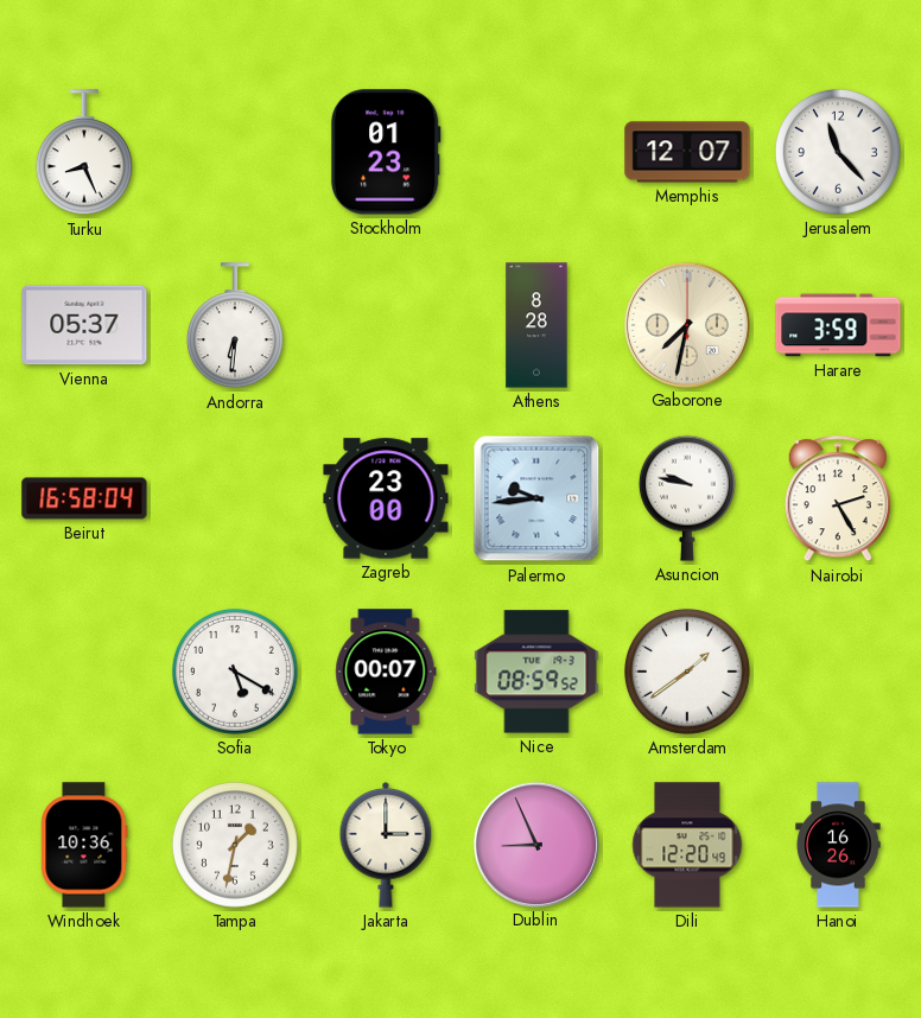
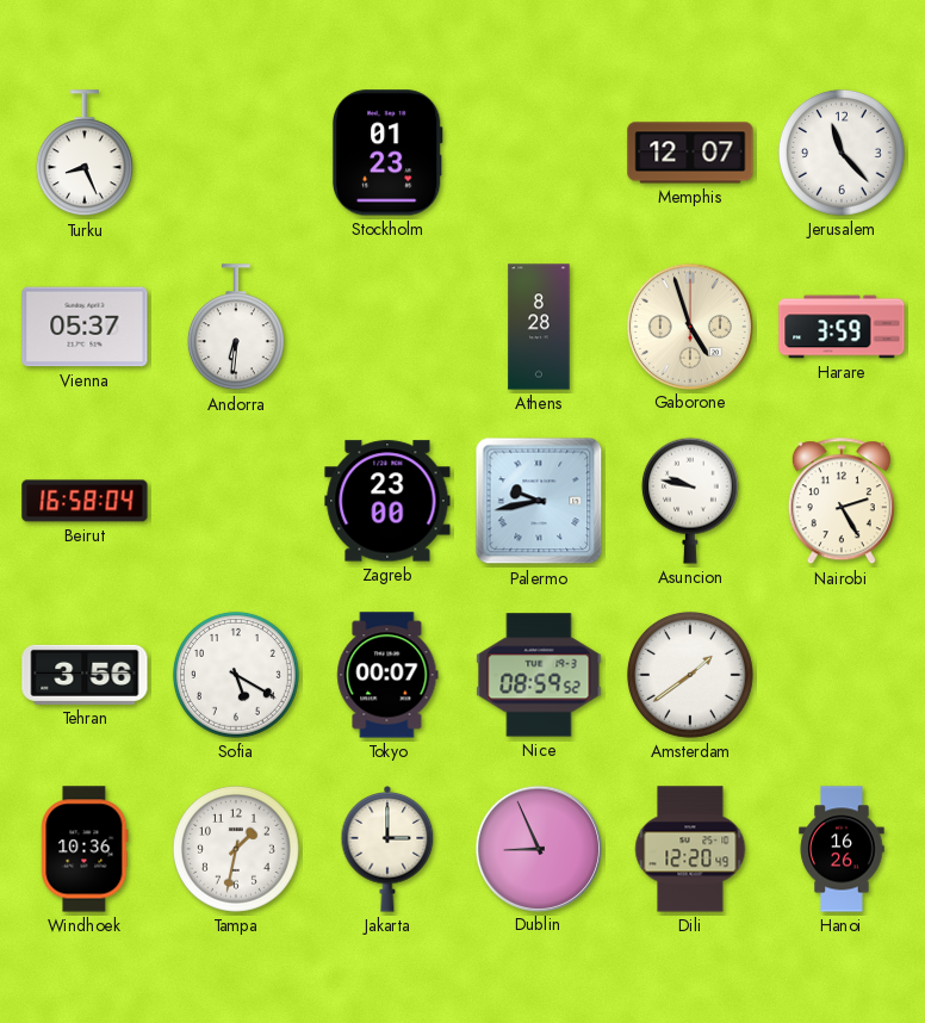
Gaborone: 7:32 -> 4:57 (689, 325)
Palermo: 9:44 -> 9:43 (539, 501)
Tehran: none -> 3:56 (85, 675)
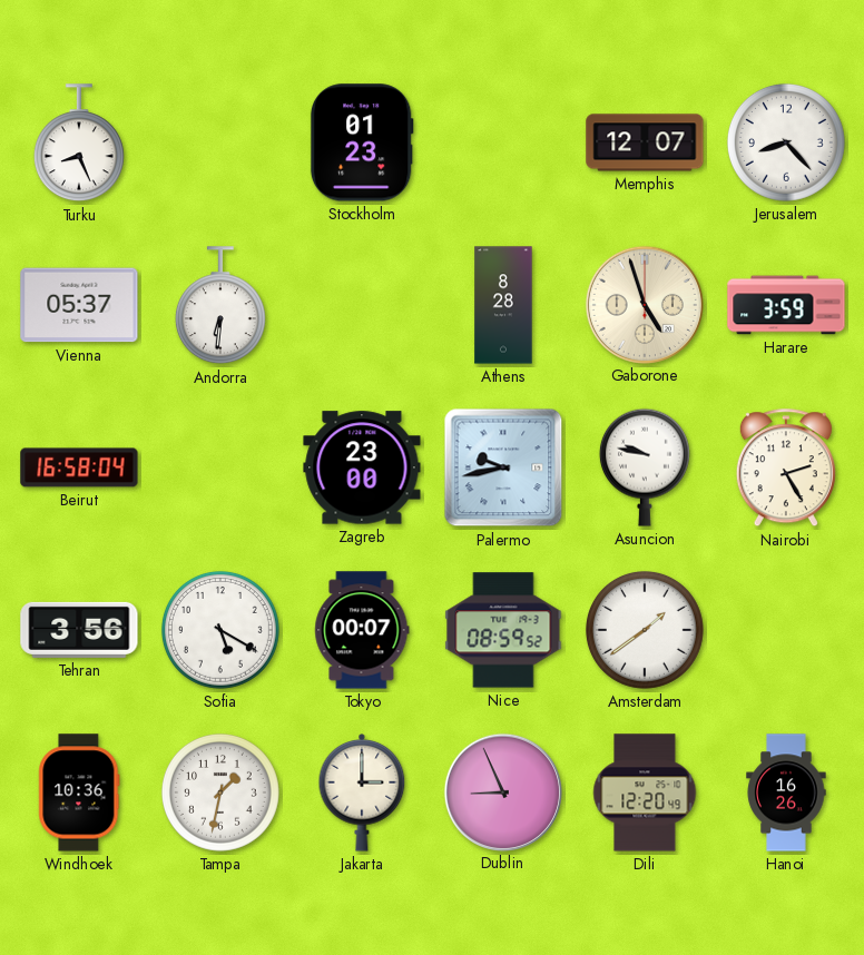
Jerusalem: 11:23 -> 8:23 (786, 142)
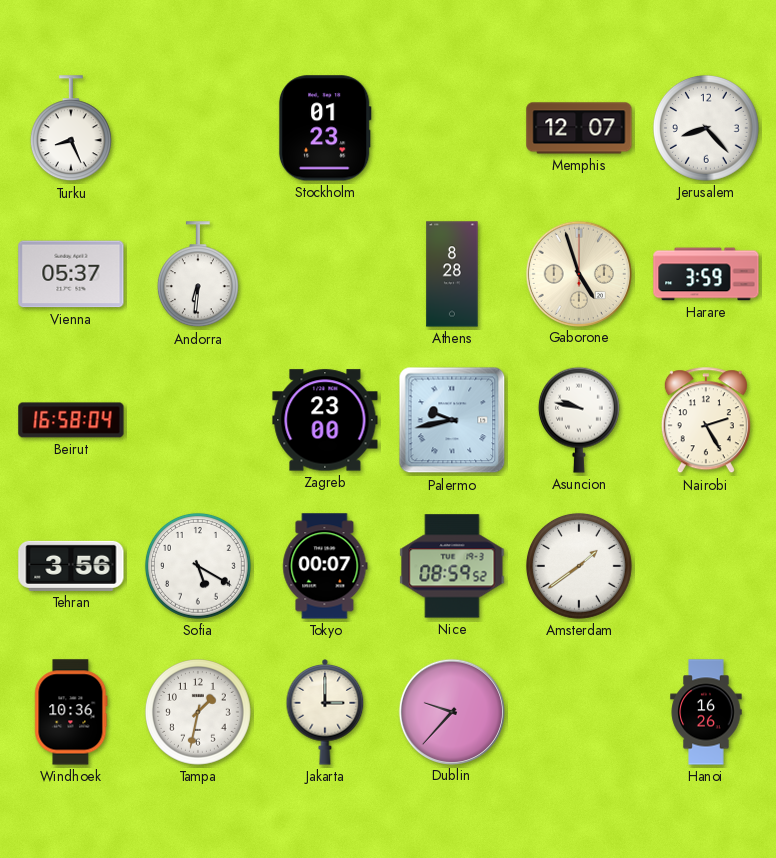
Dublin: 8:56 -> 9:37 (451, 711)
Dili: 12:20 -> none (645, 792)
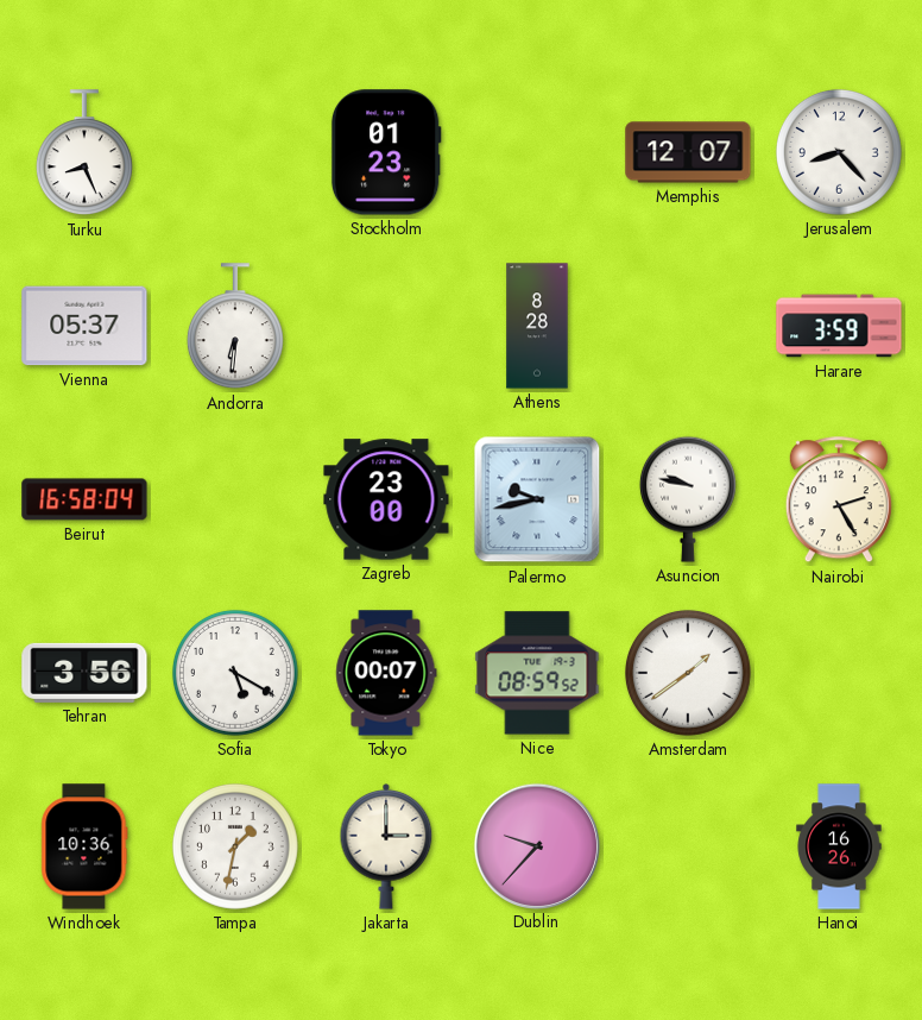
Gaborone: 4:57 -> none (578, 273)
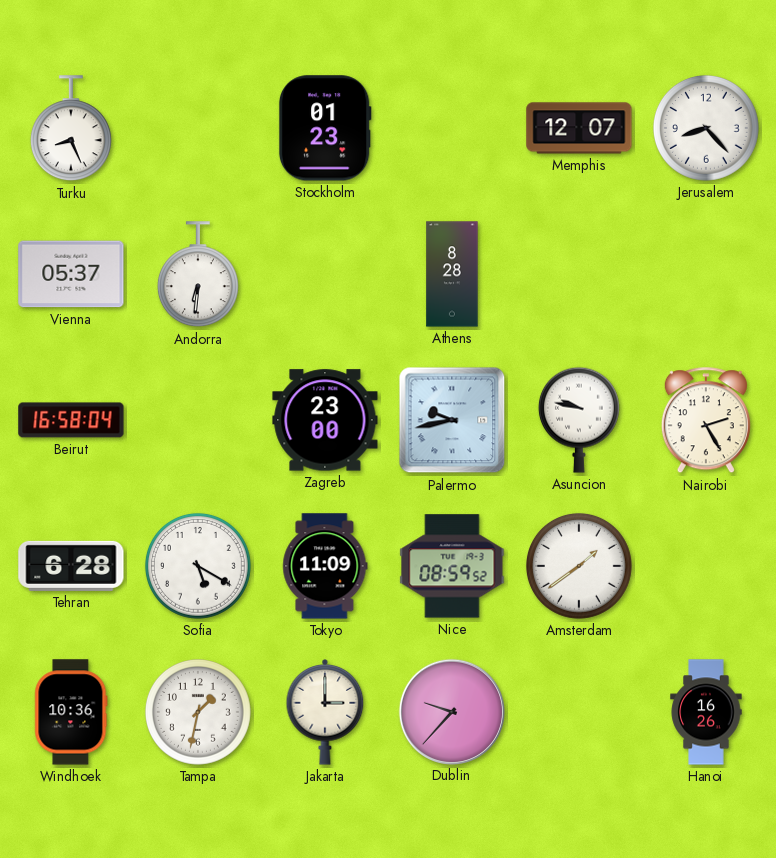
Harare: 3:59 -> none (839, 326)
Tehran: 3:56 -> 6:28 (71, 566)
Tokyo: 00:07 -> 11:09 (325, 566)
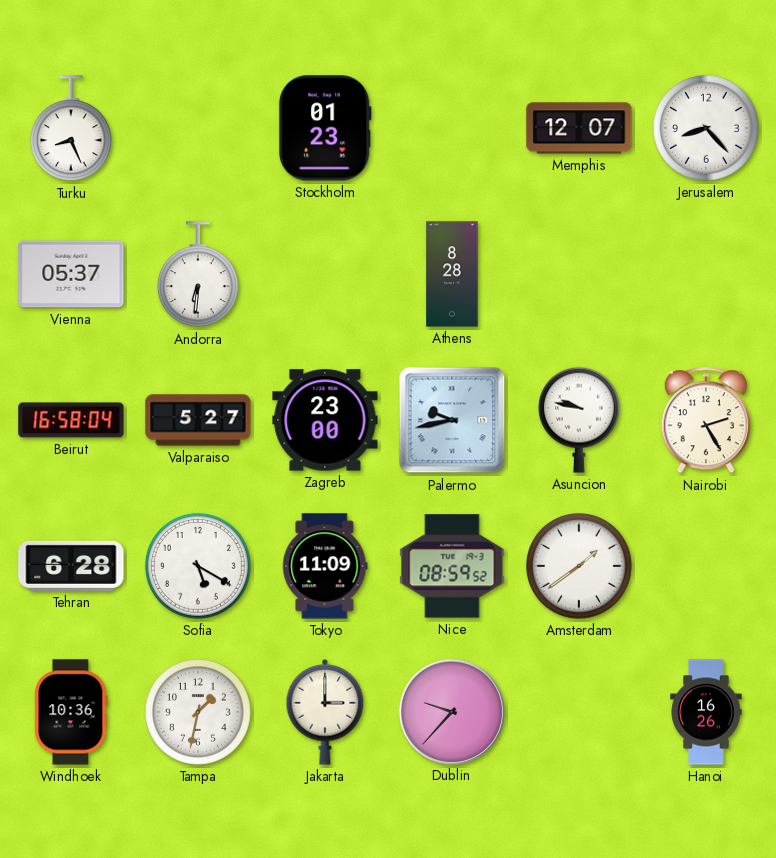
Valparaiso: none -> 5:27 (198, 420)
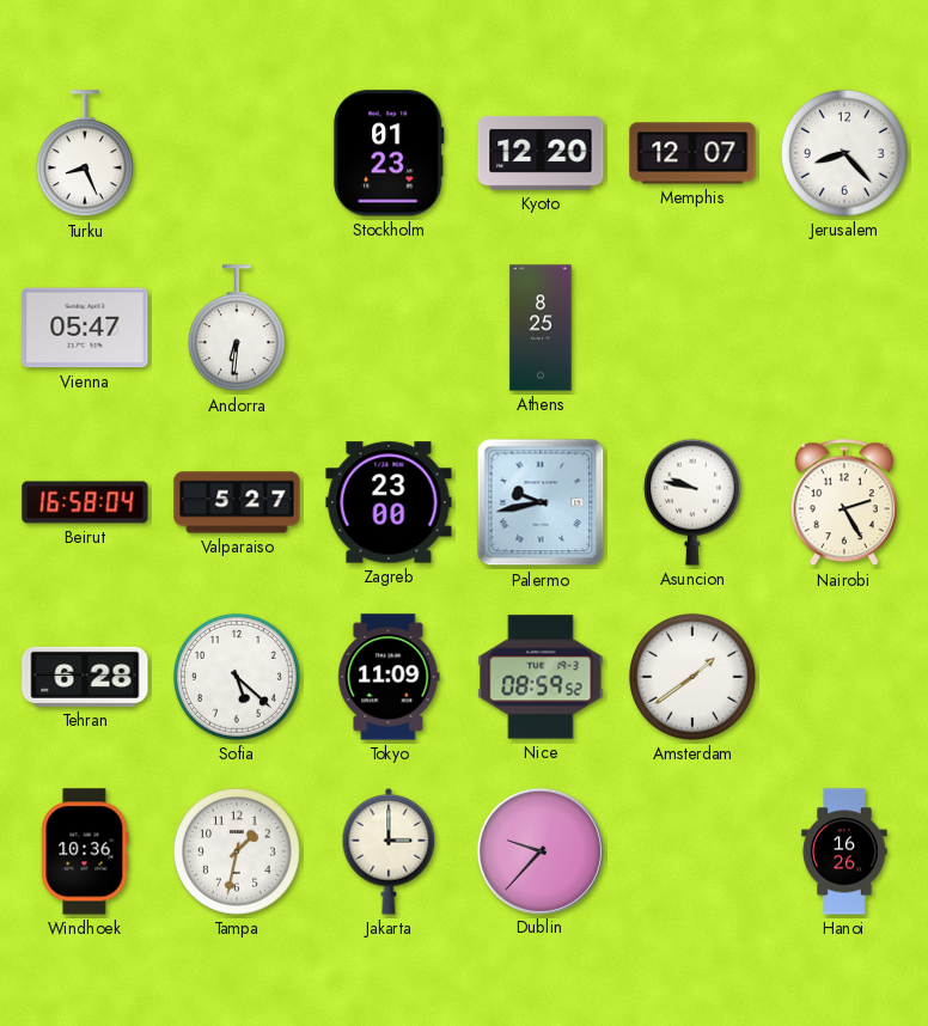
Kyoto: none -> 12:20 (541, 153)
Vienna: 05:37 -> 05:47 (85, 328)
Athens: 8:28 -> 8:25 (541, 328)
Sofia: 5:20 -> 5:22 (237, 677)
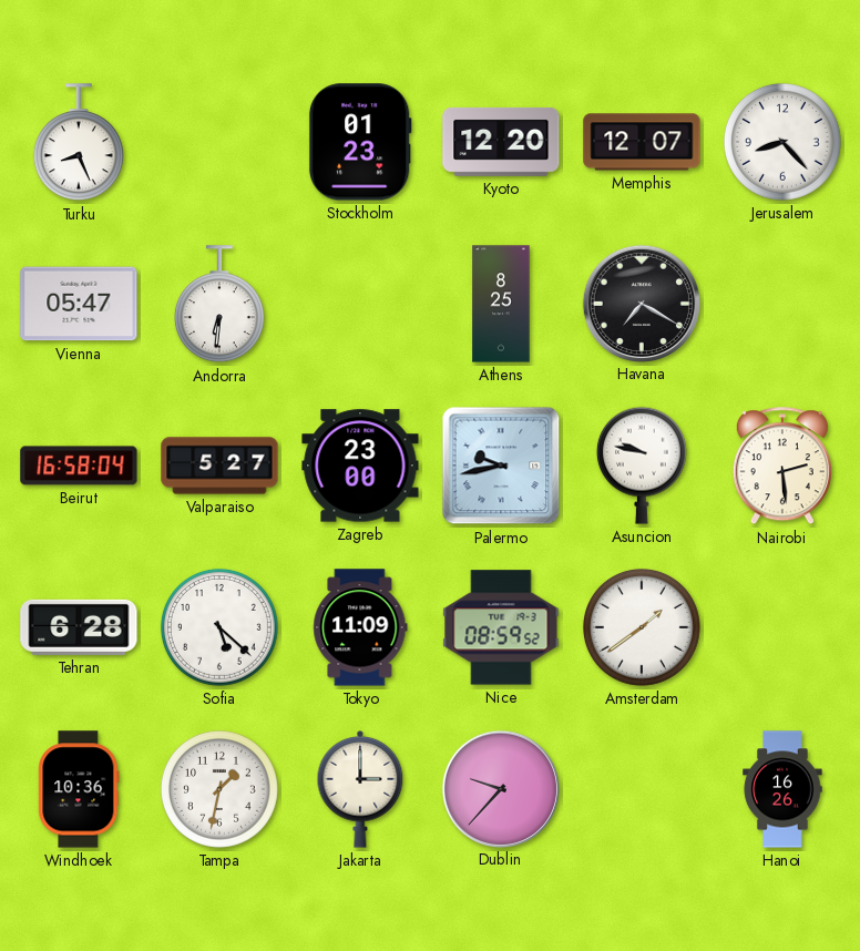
Havana: none -> 7:20 (641, 303)
Nairobi: 2:25 -> 2:29 (782, 467)
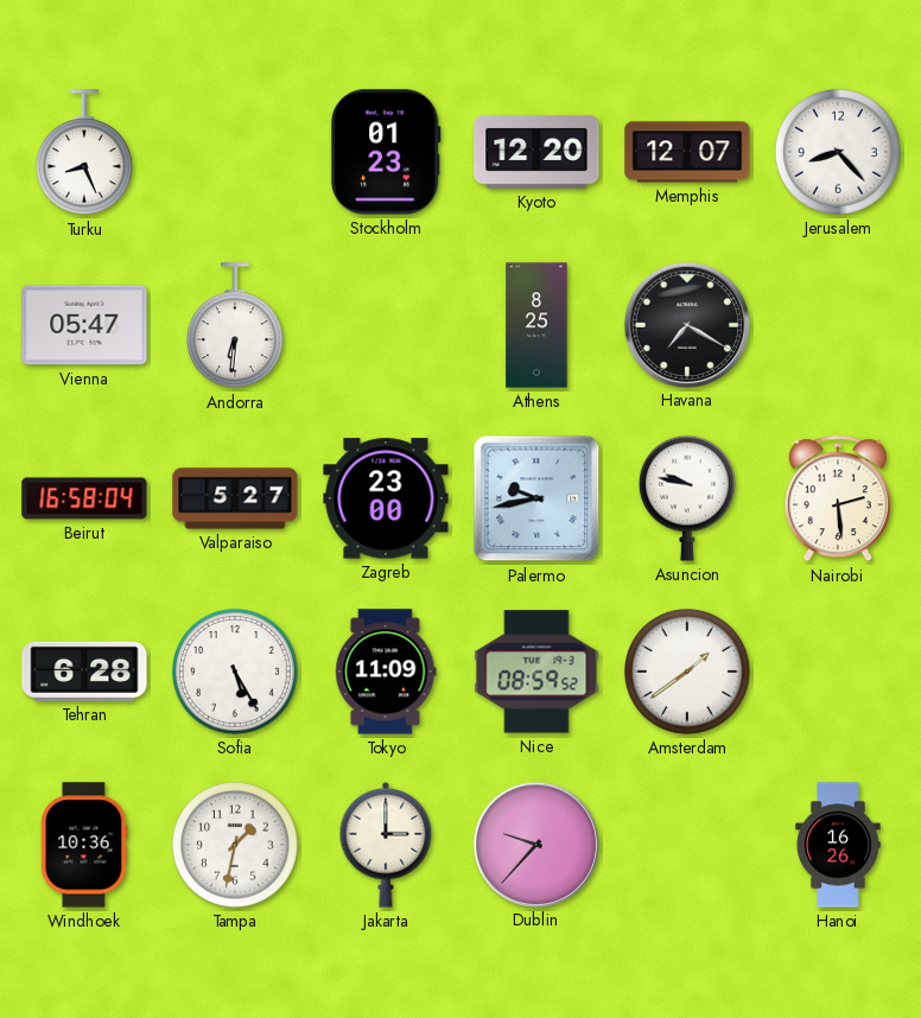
Sofia: 5:22 -> 5:25 (235, 672)
